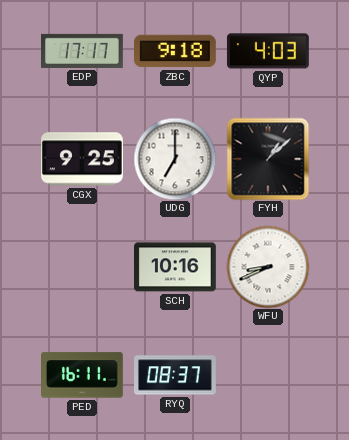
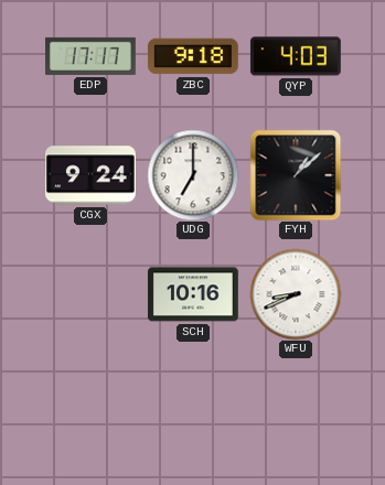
CGX: 9:25 -> 9:24 (92, 175)
PED: 16:11 -> none (83, 375)
RYQ: 08:37 -> none (176, 375)
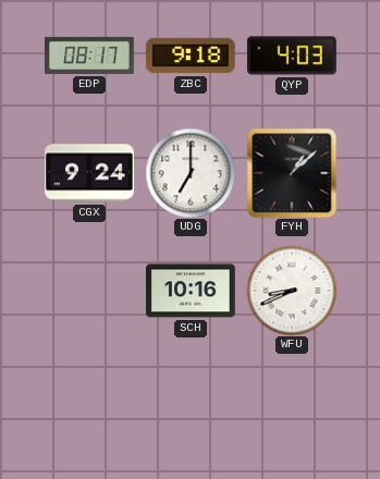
EDP: 17:17 -> 08:17 (90, 56)
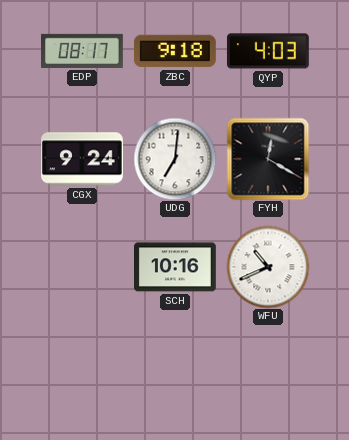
UDG: 7:00 -> 7:01 (175, 159)
FYH: 1:08 -> 12:20 (268, 159)
WFU: 8:41 -> 10:41 (268, 267)
